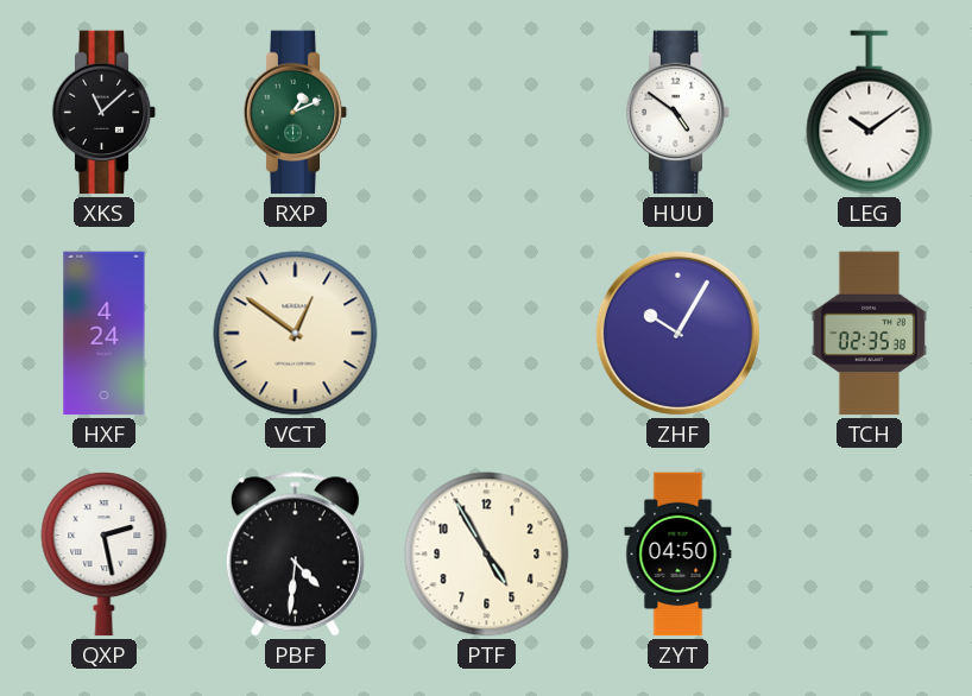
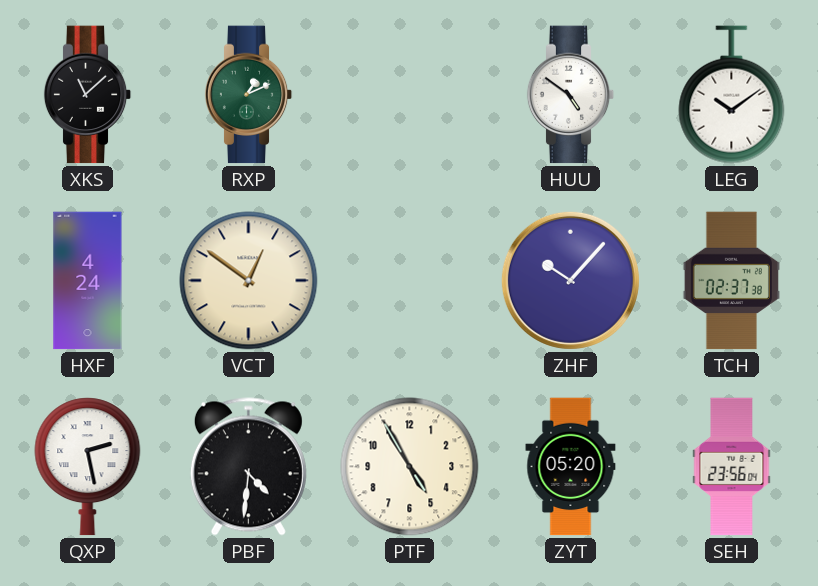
ZHF: 10:05 -> 10:07 (570, 280)
TCH: 02:35 -> 02:37 (731, 281)
ZYT: 04:50 -> 05:20 (571, 467)
SEH: none -> 23:56 (732, 467)
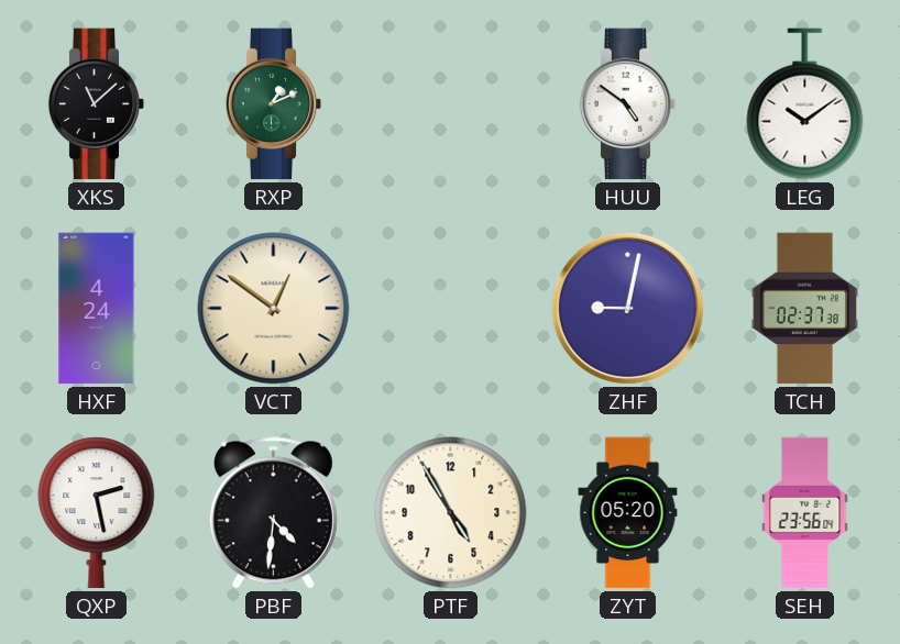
ZHF: 10:07 -> 9:02 (627, 308)
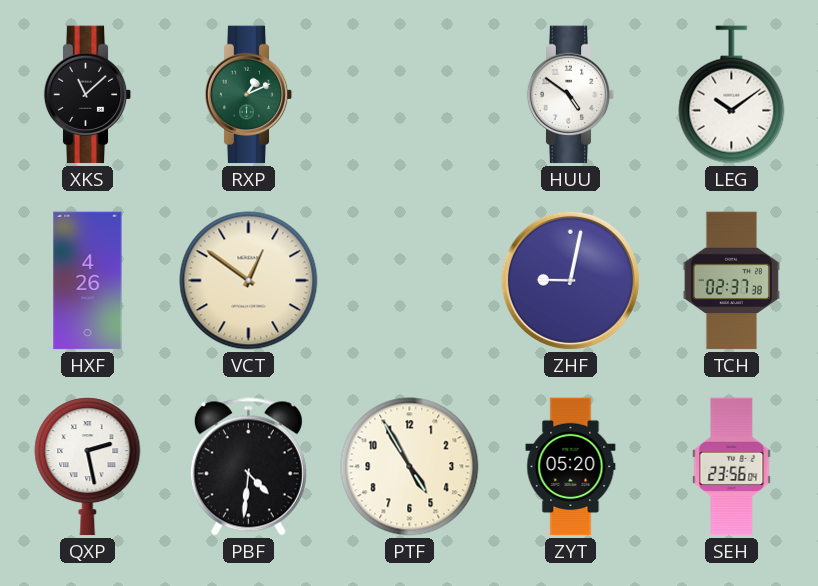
HXF: 4:24 -> 4:26 (88, 281)
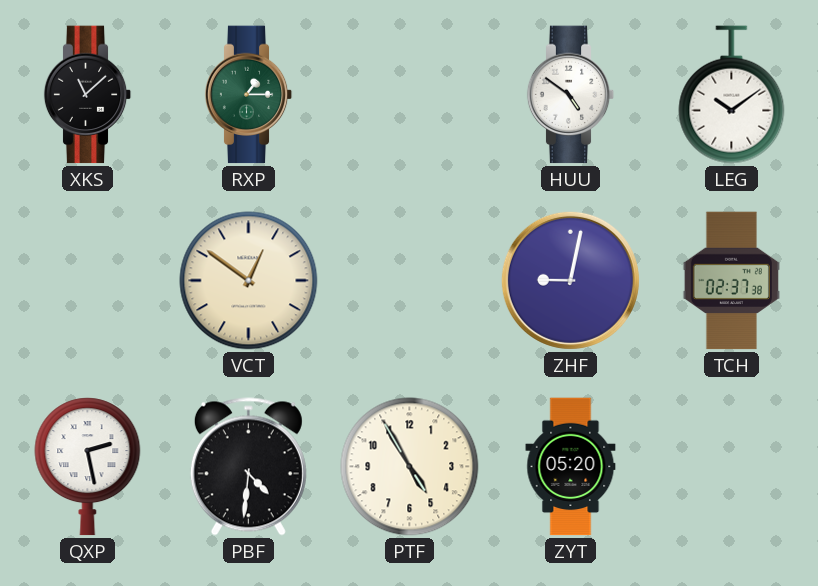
RXP: 1:11 -> 1:15 (249, 95)
HXF: 4:26 -> none (88, 281)
SEH: 23:56 -> none (732, 467)
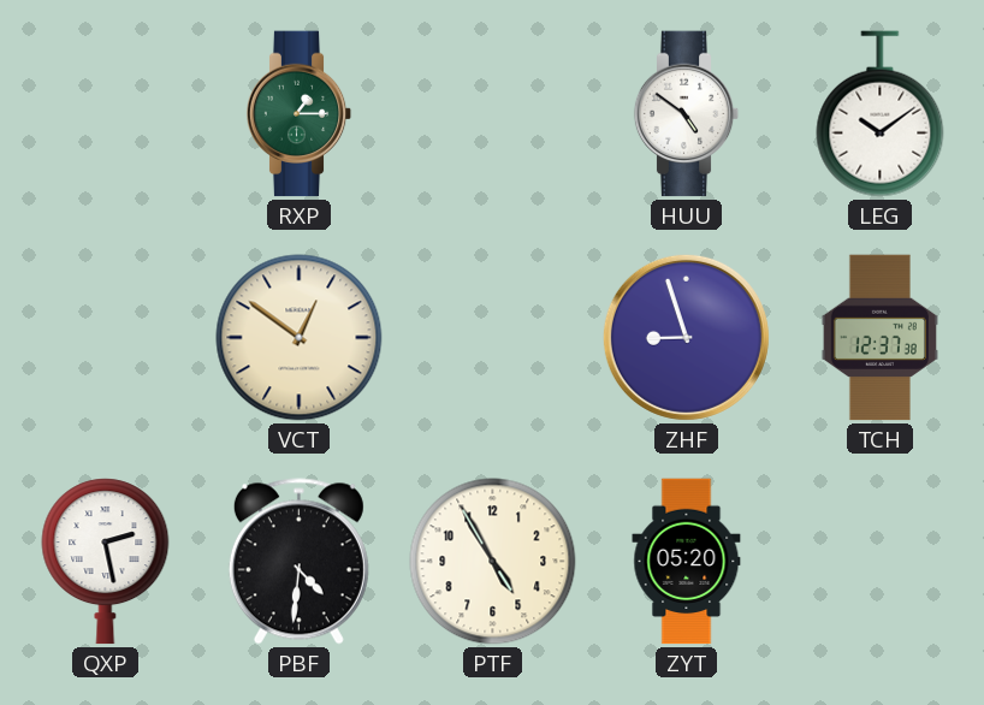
XKS: 11:08 -> none (88, 95)
ZHF: 9:02 -> 8:57 (686, 337)
TCH: 02:37 -> 12:37 (879, 338)
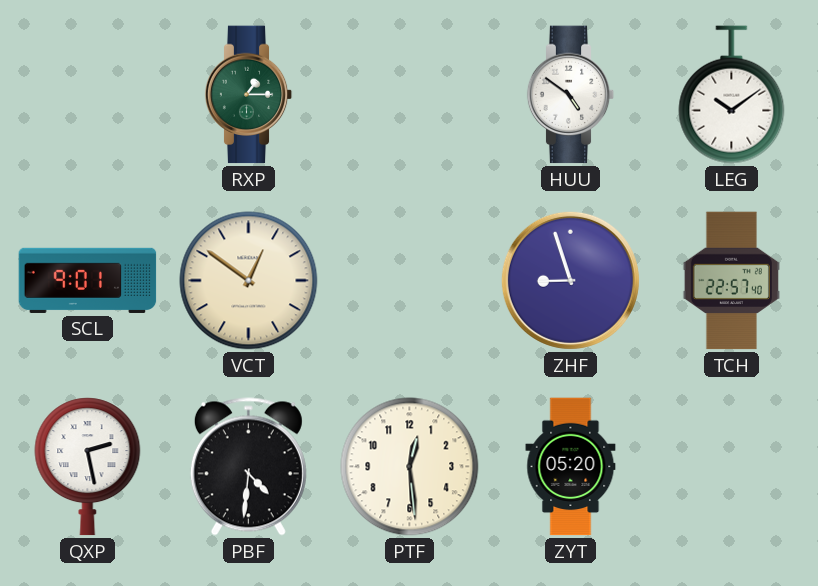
SCL: none -> 9:01 (88, 280)
TCH: 12:37 -> 22:57 (731, 281)
PTF: 4:55 -> 12:29 (410, 467)
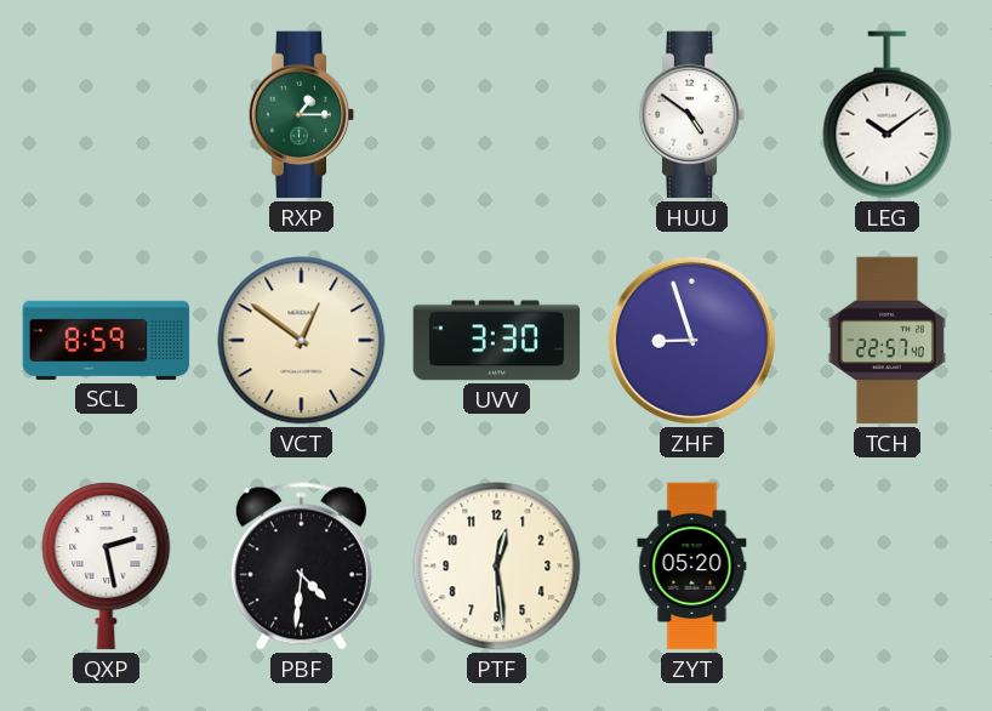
SCL: 9:01 -> 8:59 (107, 340)
UVV: none -> 3:30 (497, 341)
